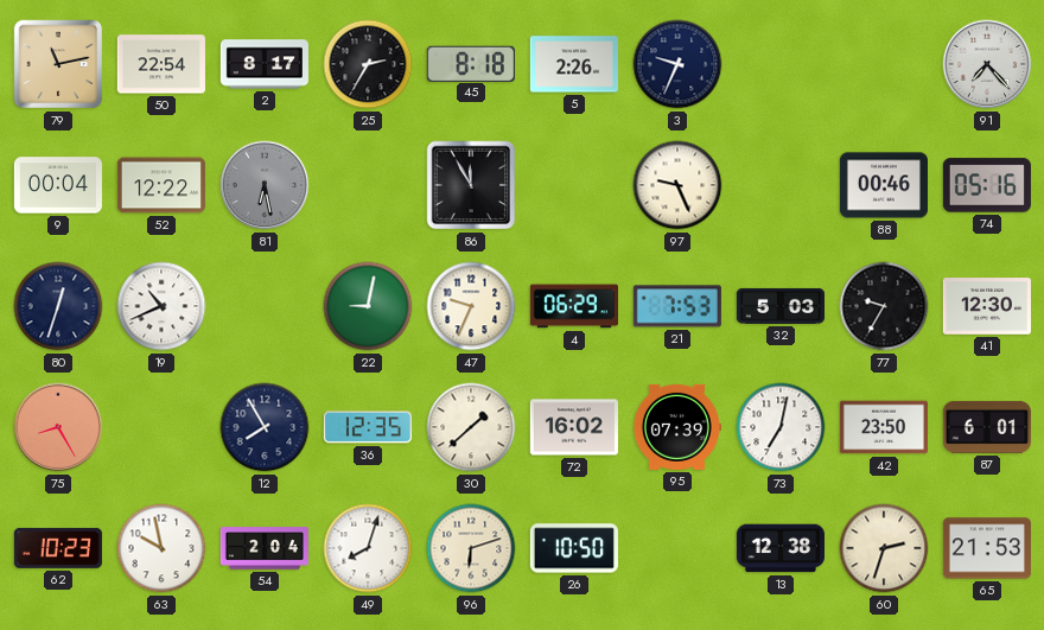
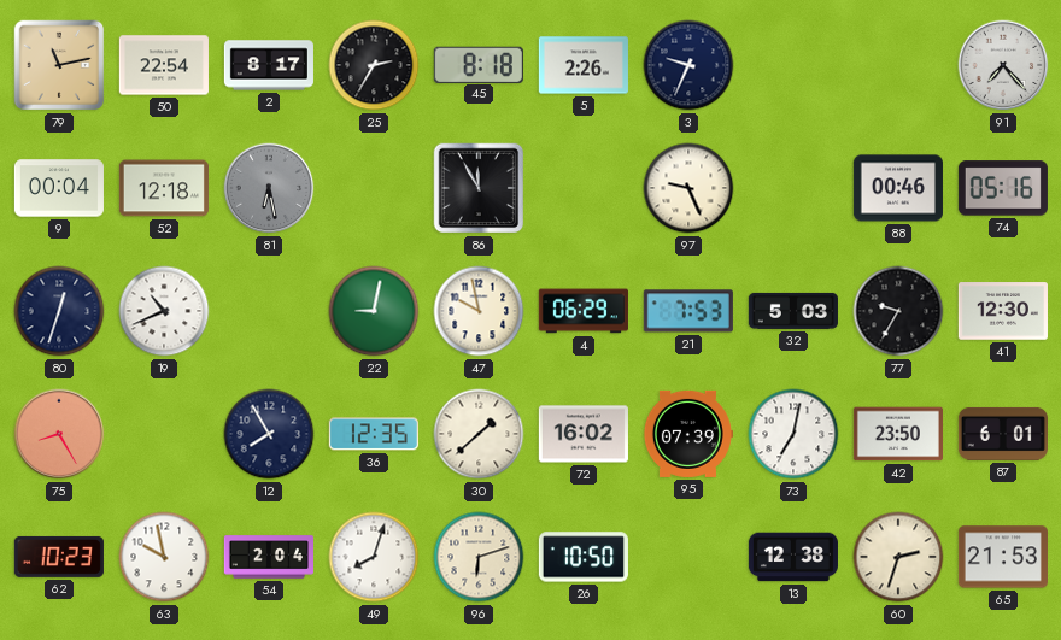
52: 12:22 -> 12:18 (164, 188)
47: 9:34 -> 9:58 (479, 311)
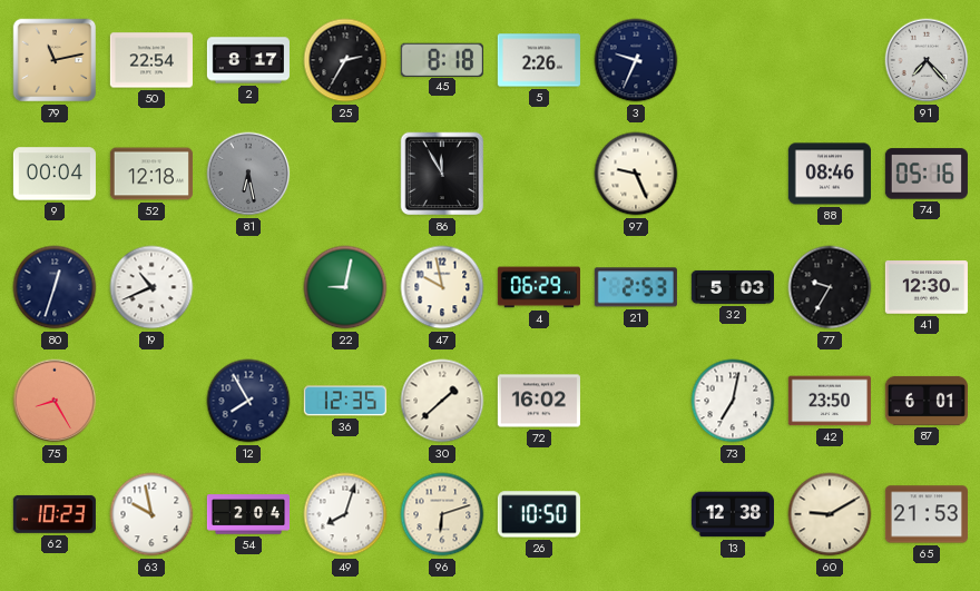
88: 00:46 -> 08:46 (830, 174)
21: 7:53 -> 2:53 (636, 287)
95: 07:39 -> none (687, 434)
60: 2:33 -> 9:10 (830, 514)
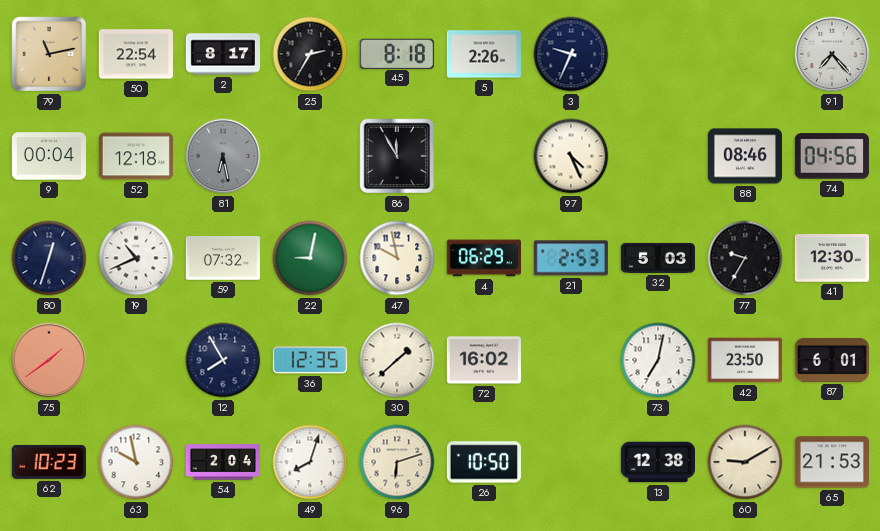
97: 9:26 -> 4:26 (571, 156)
74: 05:16 -> 04:56 (832, 156)
59: none -> 07:32 (223, 258)
75: 8:25 -> 1:39 (49, 360)
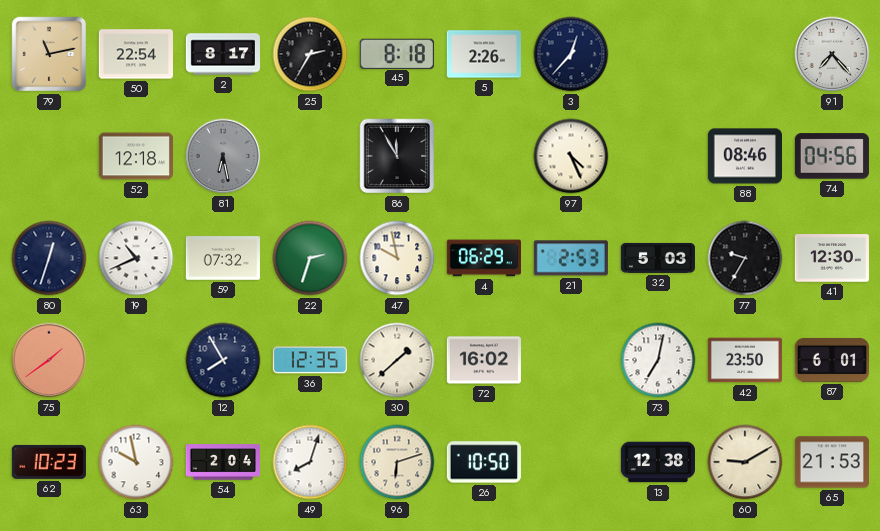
3: 9:34 -> 12:37 (571, 54)
9: 00:04 -> none (49, 156)
22: 9:02 -> 2:33 (310, 258)
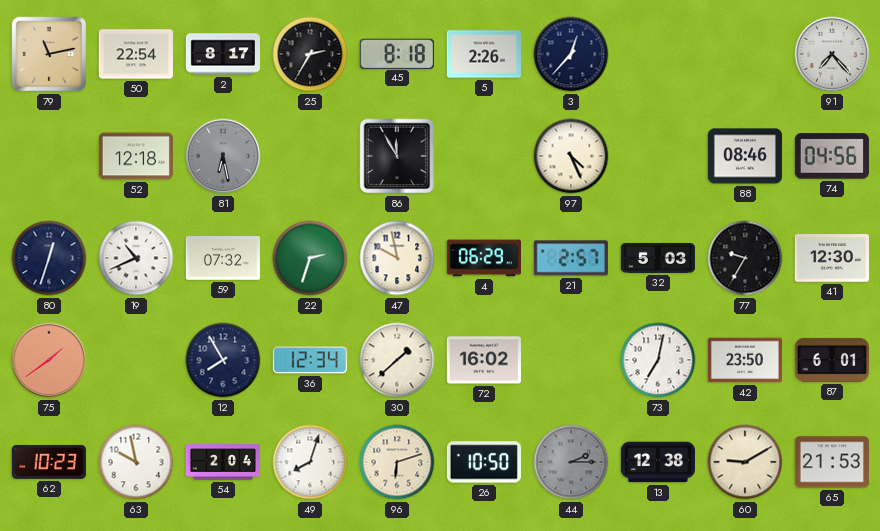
21: 2:53 -> 2:57 (571, 258)
36: 12:35 -> 12:34 (310, 360)
44: none -> 2:15 (571, 462)
